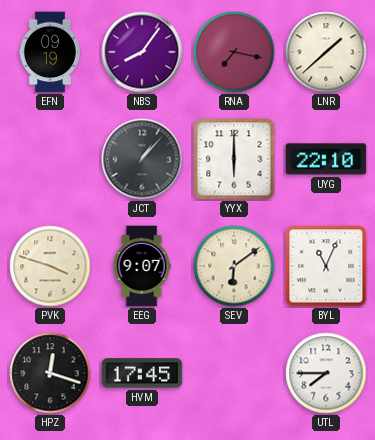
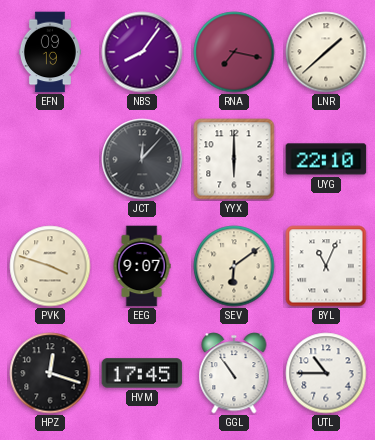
JCT: 1:07 -> 12:07 (142, 159)
GGL: none -> 10:54 (234, 373)
UTL: 7:45 -> 10:45 (326, 373)
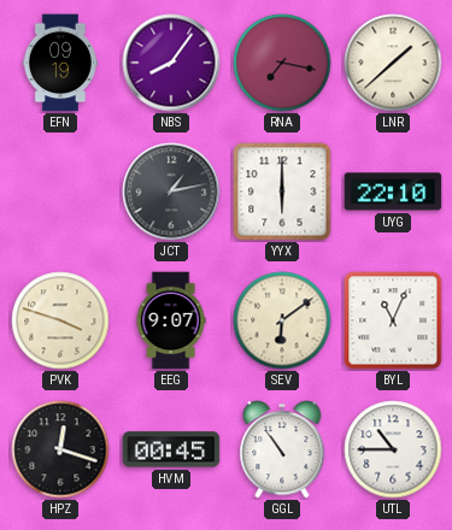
JCT: 12:07 -> 1:13 (171, 192)
HVM: 17:45 -> 00:45 (171, 449)
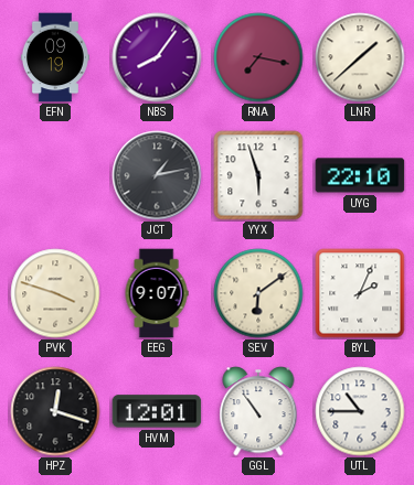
YYX: 6:00 -> 5:57 (258, 175)
BYL: 11:04 -> 2:04 (360, 293)
HVM: 00:45 -> 12:01 (157, 411)
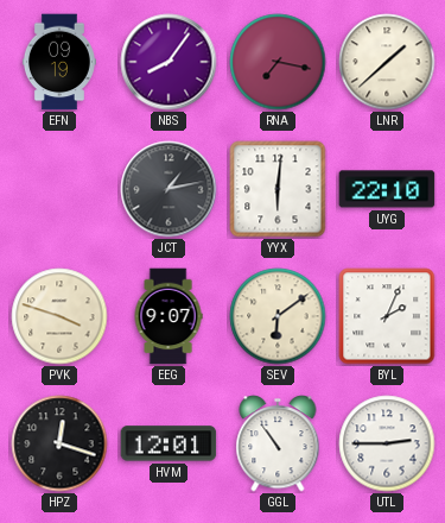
YYX: 5:57 -> 6:01 (278, 189)
UTL: 10:45 -> 2:45 (387, 443)
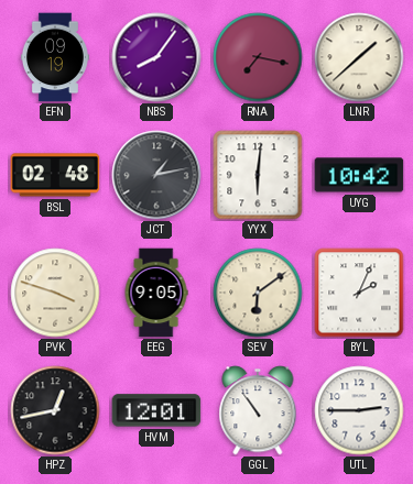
BSL: none -> 02:48 (55, 175)
UYG: 22:10 -> 10:42 (359, 175)
EEG: 9:07 -> 9:05 (156, 293)
HPZ: 12:18 -> 12:43 (55, 410)
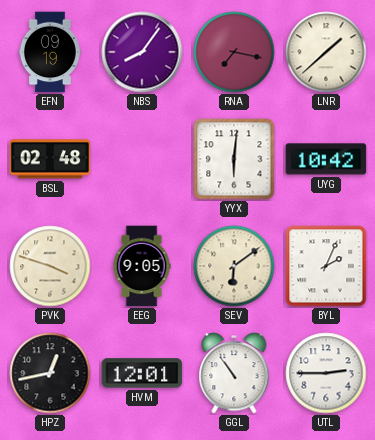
JCT: 1:13 -> none (156, 175)
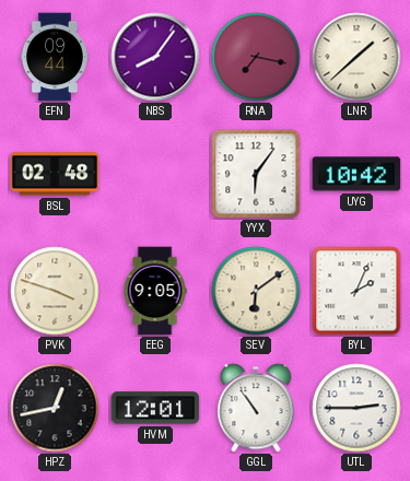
EFN: 09:19 -> 09:44 (55, 57)
YYX: 6:01 -> 6:06 (256, 174)
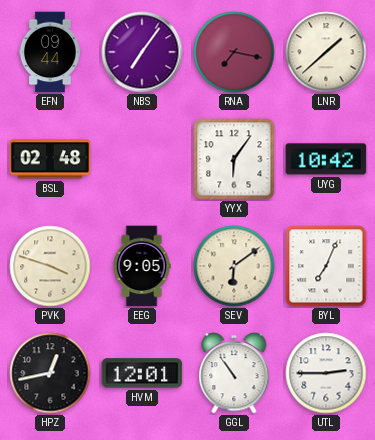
NBS: 8:06 -> 7:06 (142, 52)
BYL: 2:04 -> 7:04 (326, 266)
